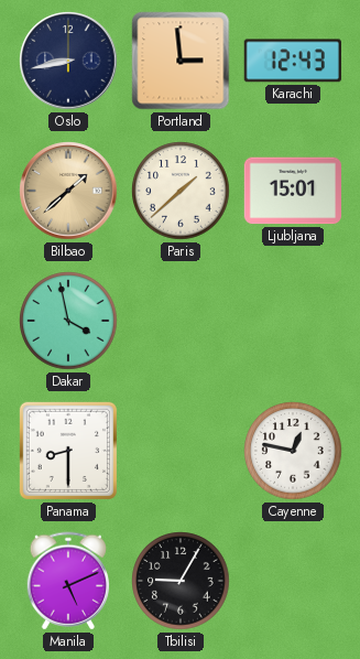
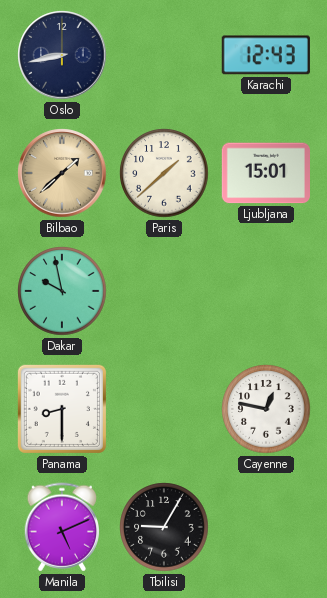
Portland: 2:59 -> none (181, 61)
Dakar: 3:58 -> 9:58 (62, 291)
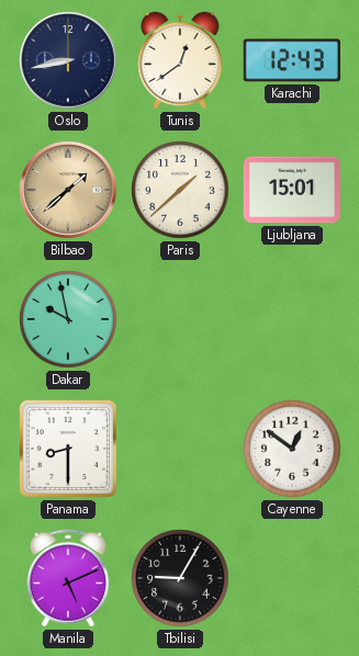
Tunis: none -> 12:39 (180, 60)
Cayenne: 12:47 -> 12:51 (292, 449)
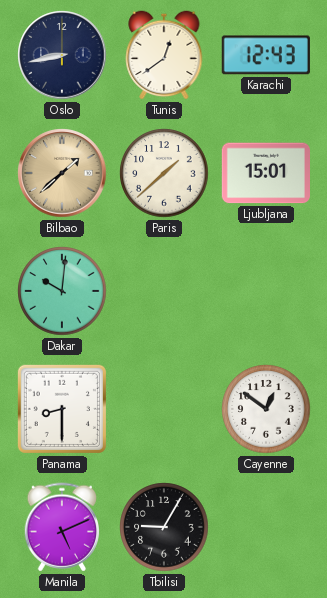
Dakar: 9:58 -> 10:01 (62, 291)
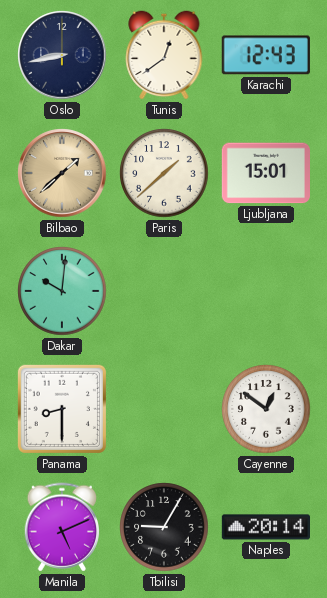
Naples: none -> 20:14 (265, 527)
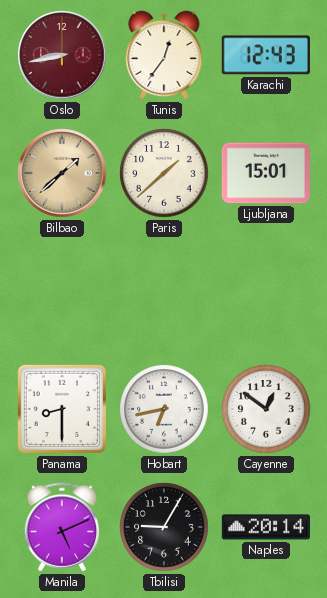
Oslo dial: navy -> burgundy (62, 55)
Tunis: 12:39 -> 12:36 (164, 55)
Dakar: 10:01 -> none (62, 291)
Hobart: none -> 6:43 (164, 409)
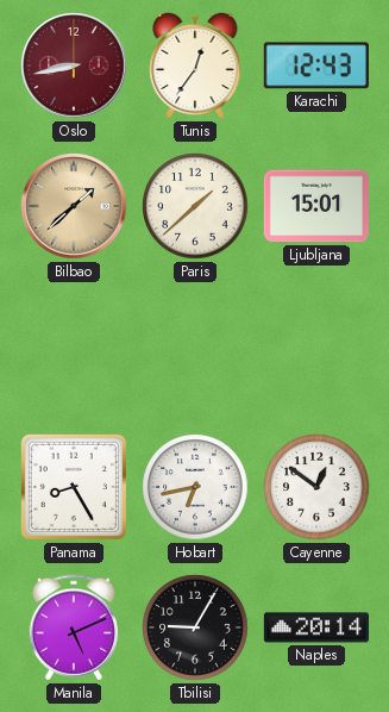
Panama: 8:30 -> 8:25 (74, 487)
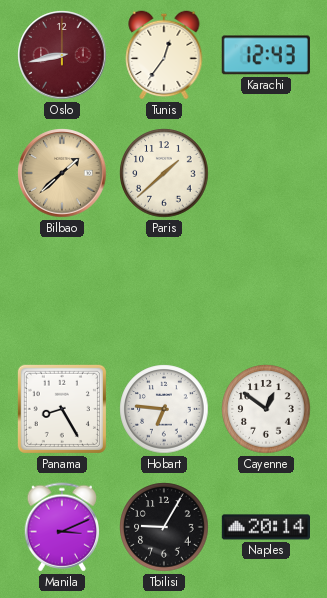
Ljubljana: 15:01 -> none (315, 206)
Hobart: 6:43 -> 6:46 (164, 409)
Manila: 5:11 -> 3:11 (61, 527)
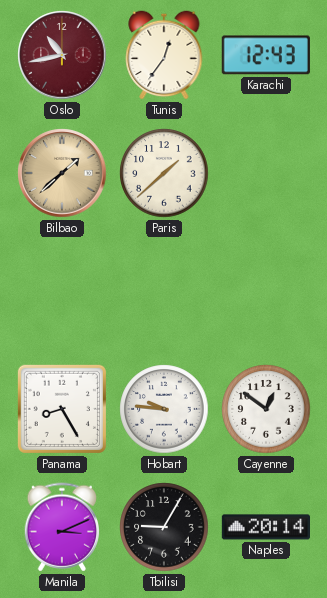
Oslo: 8:43 -> 10:43 (62, 55)
Hobart: 6:46 -> 9:46 (164, 409)
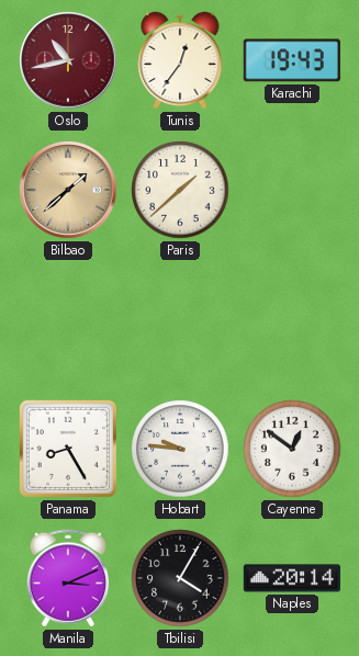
Karachi: 12:43 -> 19:43 (292, 60)
Tbilisi: 9:05 -> 4:05 (180, 578)
